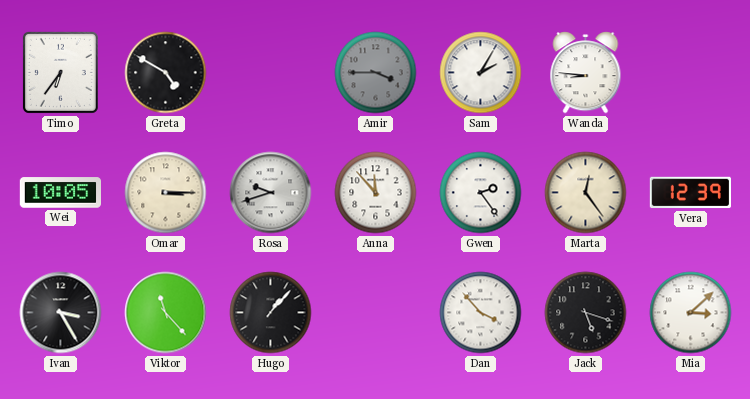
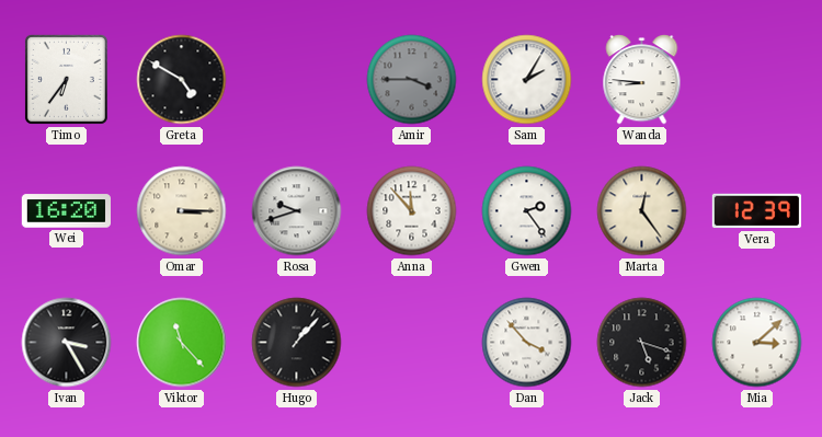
Wei: 10:05 -> 16:20 (66, 211)
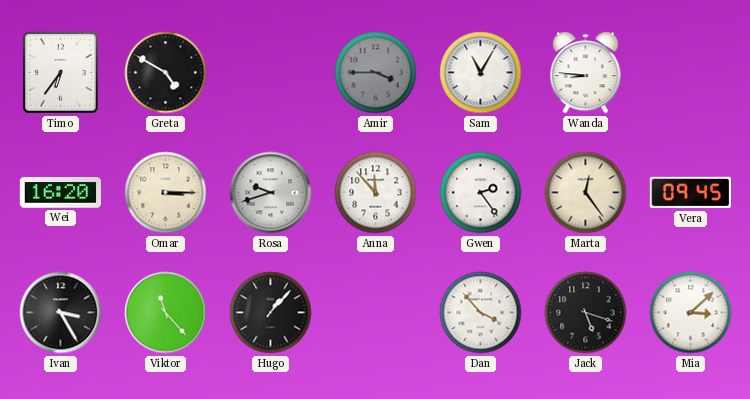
Sam: 2:05 -> 11:05 (481, 73)
Vera: 12:39 -> 09:45 (690, 193)
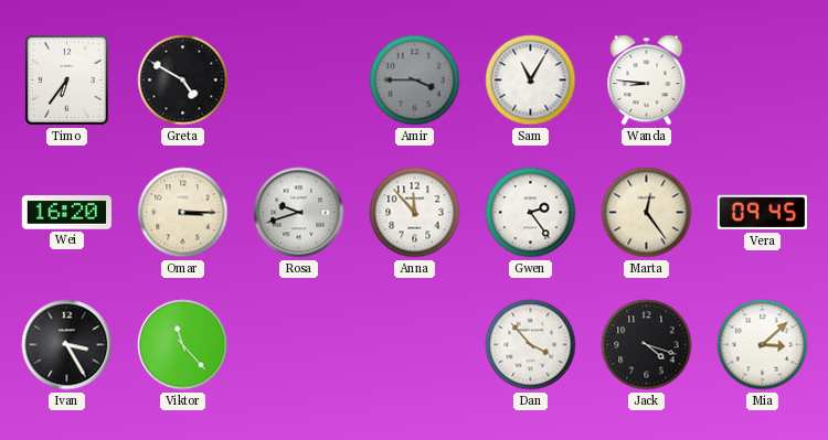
Hugo: 1:07 -> none (271, 313)
Jack: 5:18 -> 4:18 (647, 345)
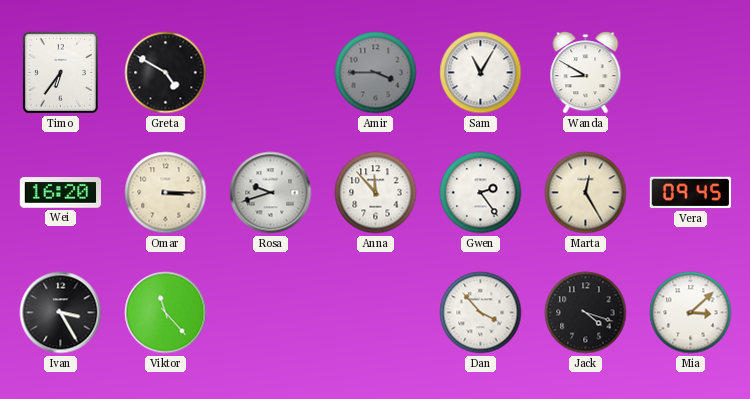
Wanda: 8:46 -> 8:50 (586, 73)
Marta: 12:24 -> 12:25 (586, 193)
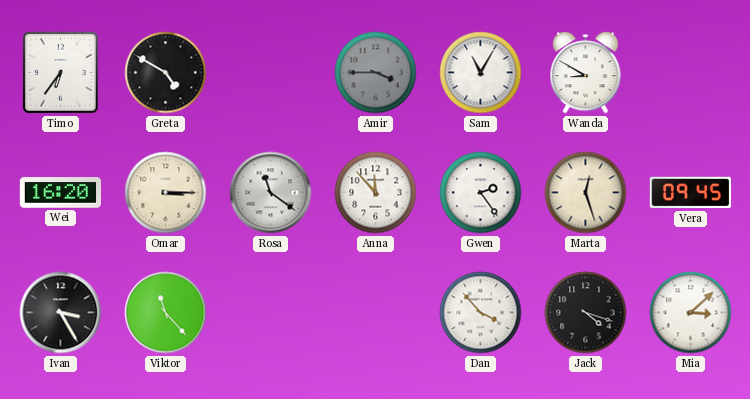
Rosa: 9:42 -> 11:21 (271, 193)
Marta: 12:25 -> 12:27 (586, 193)
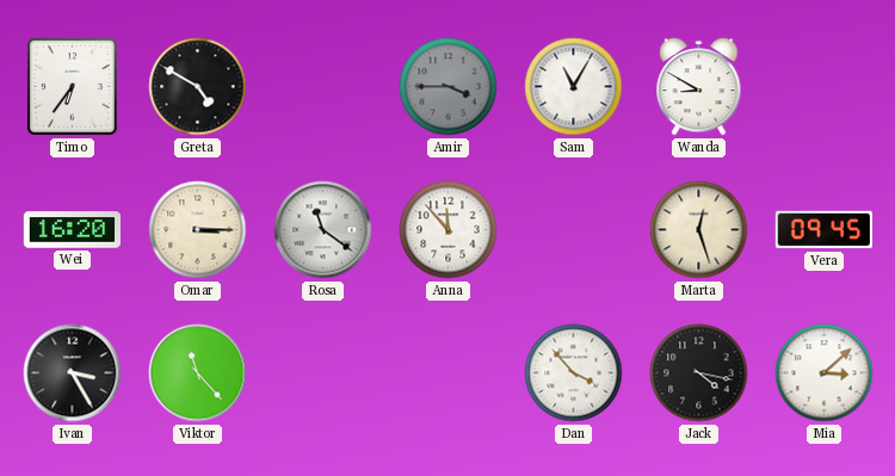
Gwen: 2:24 -> none (481, 193)
Jack: 4:18 -> 4:17 (699, 373)
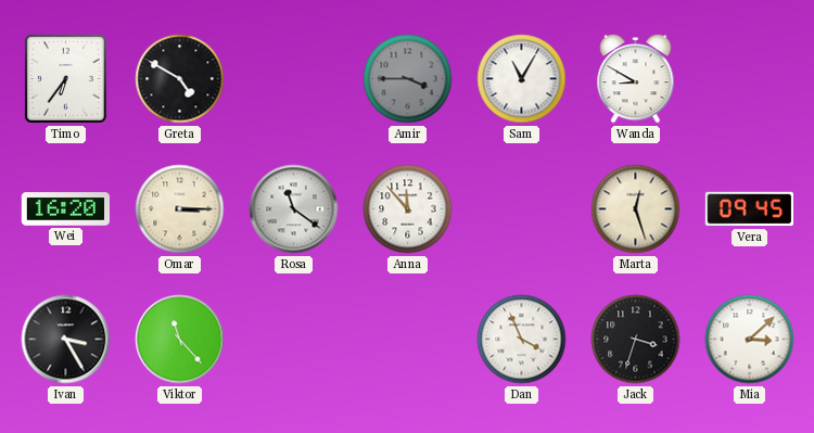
Dan: 3:53 -> 3:56 (522, 340)
Jack: 4:17 -> 3:33 (636, 340)
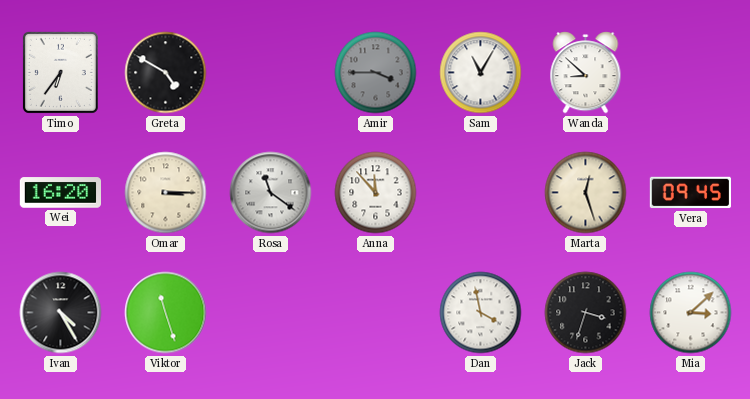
Wanda: 8:50 -> 8:52 (586, 73)
Ivan: 3:25 -> 4:25 (61, 313)
Viktor: 11:23 -> 11:27 (166, 313)
Dan: 3:56 -> 3:58 (481, 313)
